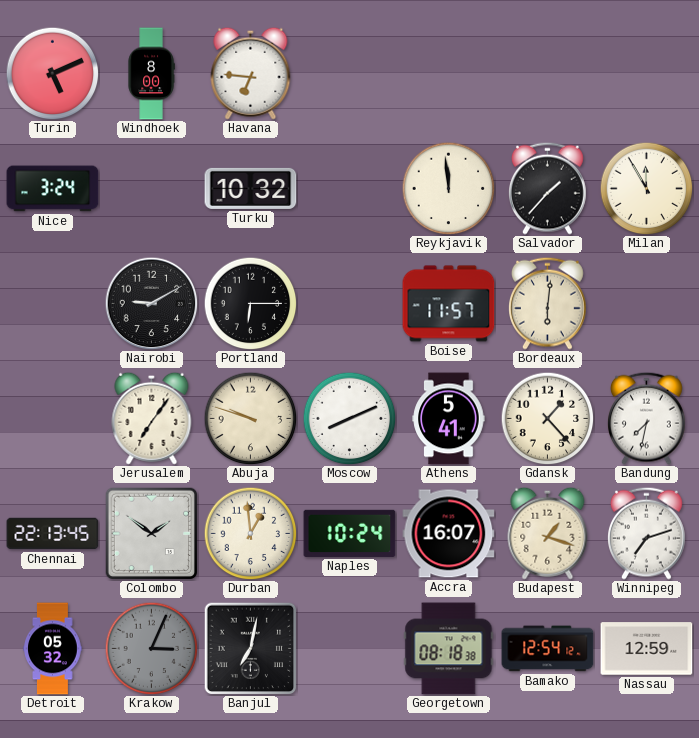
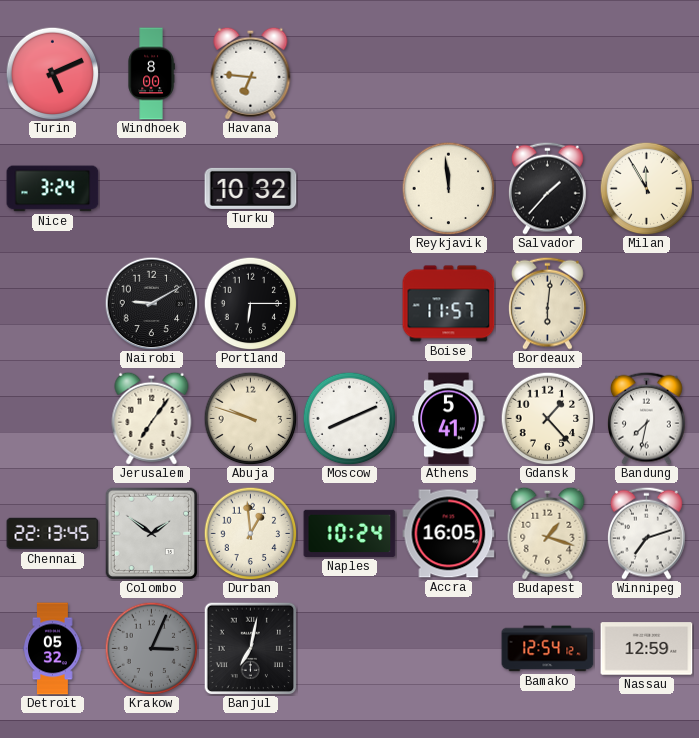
Accra: 16:07 -> 16:05 (449, 534)
Georgetown: 08:18 -> none (449, 649)
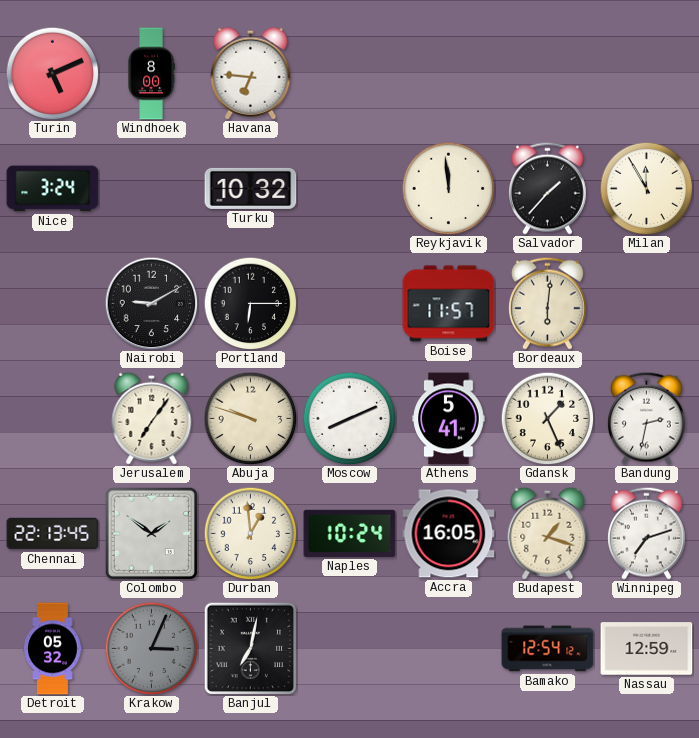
Gdansk: 1:23 -> 1:26 (547, 418)
Bandung: 7:32 -> 2:32 (647, 418)
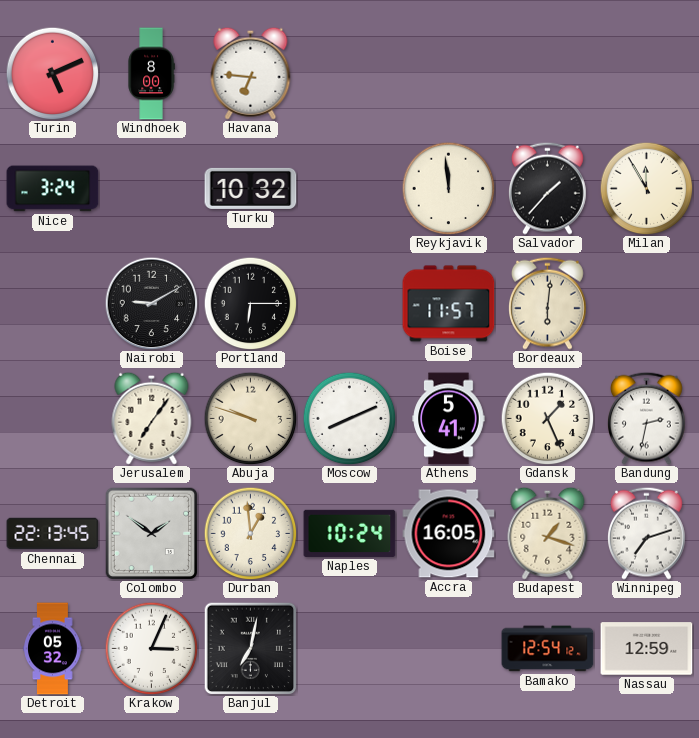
Krakow dial: grey -> white (151, 648)
